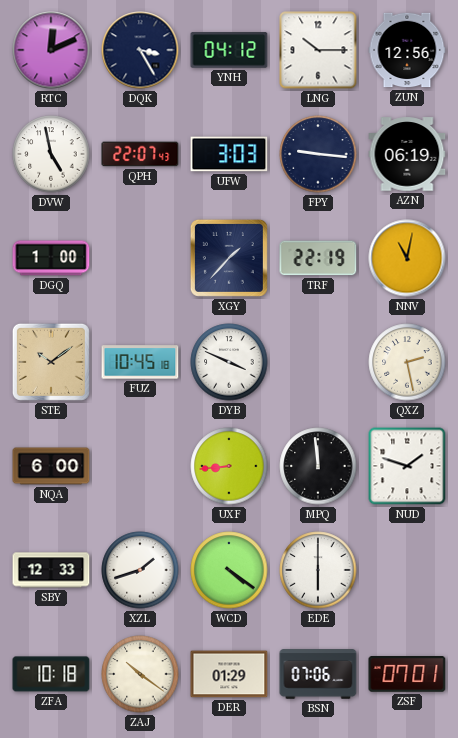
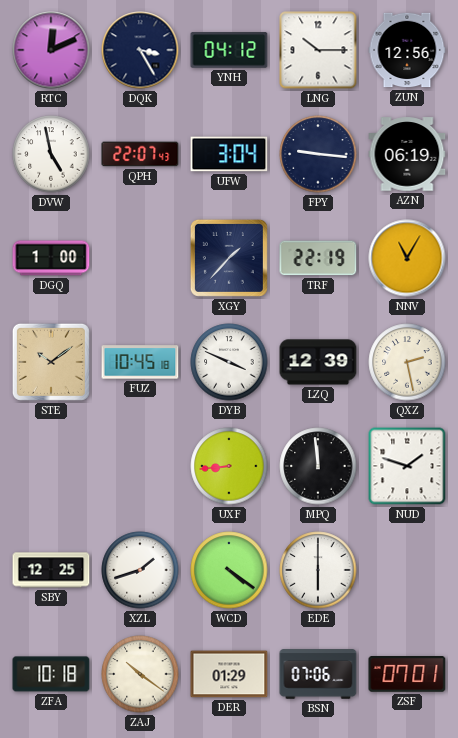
UFW: 3:03 -> 3:04 (229, 154)
NNV: 11:02 -> 11:05 (407, 258)
LZQ: none -> 12:39 (318, 362)
NQA: 6:00 -> none (51, 466)
SBY: 12:33 -> 12:25 (51, 570)
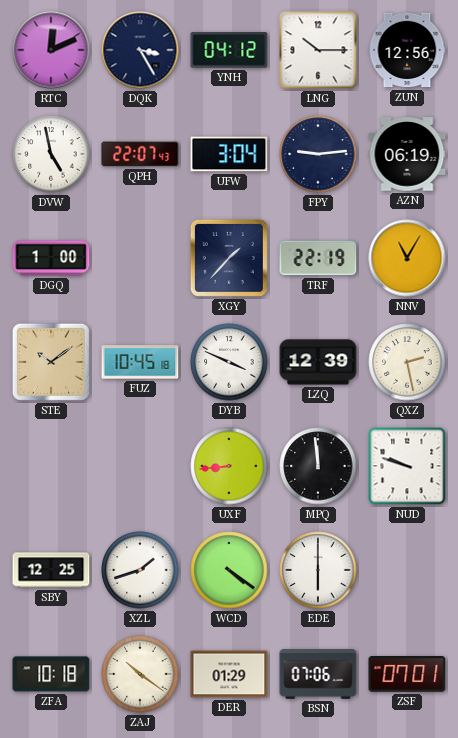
FPY: 9:16 -> 9:14 (318, 154)
NUD: 1:48 -> 9:48 (407, 466)
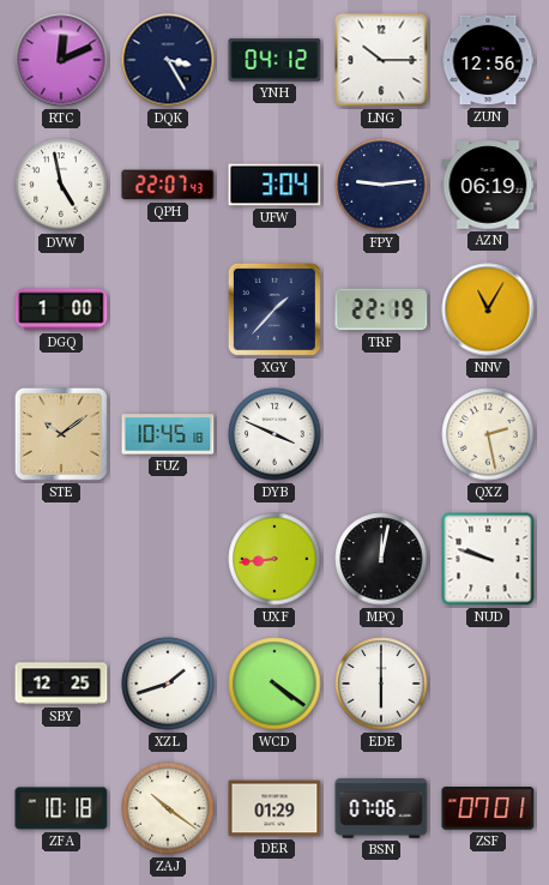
LZQ: 12:39 -> none (318, 362)
MPQ: 11:59 -> 12:02 (381, 559)
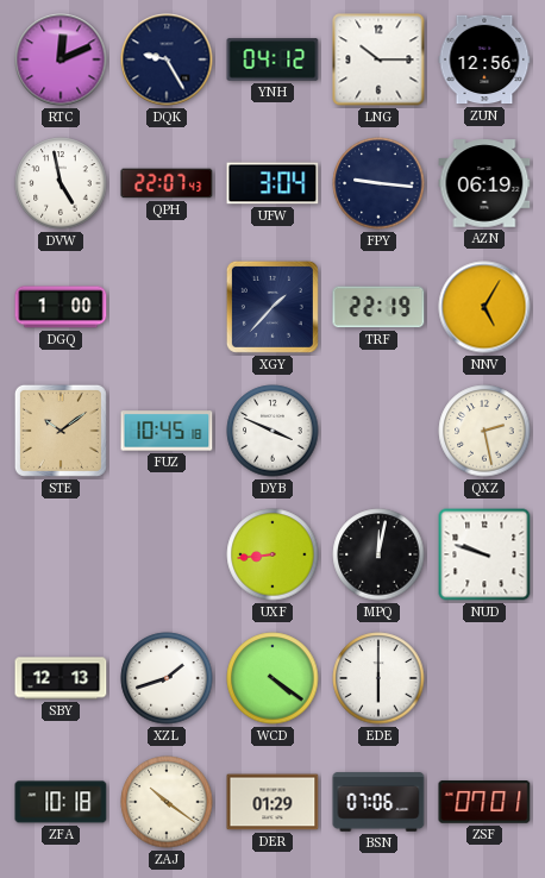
DQK: 3:25 -> 9:25 (167, 59)
FPY: 9:14 -> 9:16 (378, 183)
NNV: 11:05 -> 5:05 (484, 307)
SBY: 12:25 -> 12:13 (61, 678)
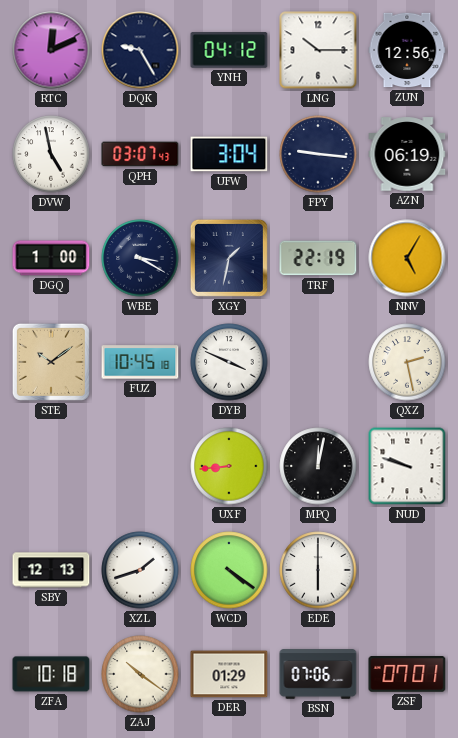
QPH: 22:07 -> 03:07 (140, 154)
WBE: none -> 3:20 (140, 258)
XGY: 1:37 -> 1:32 (229, 258)
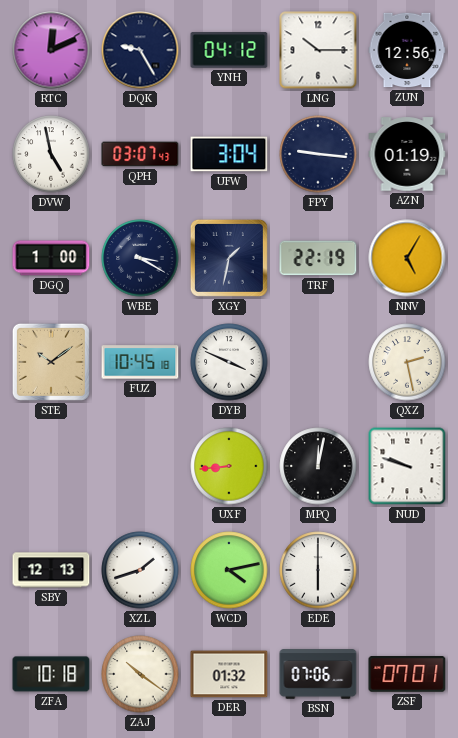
AZN: 06:19 -> 01:19 (407, 154)
WCD: 4:21 -> 4:13 (229, 570)
DER: 01:29 -> 01:32 (229, 674)
